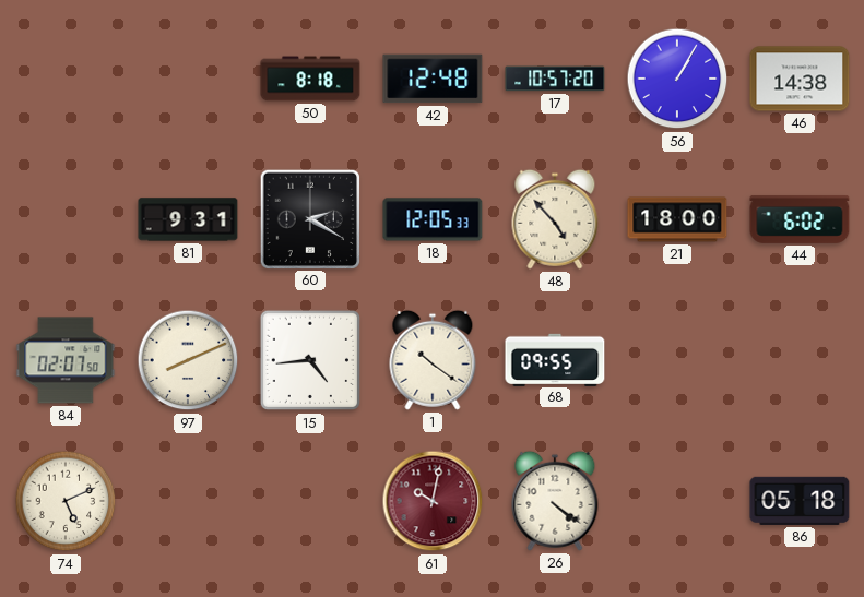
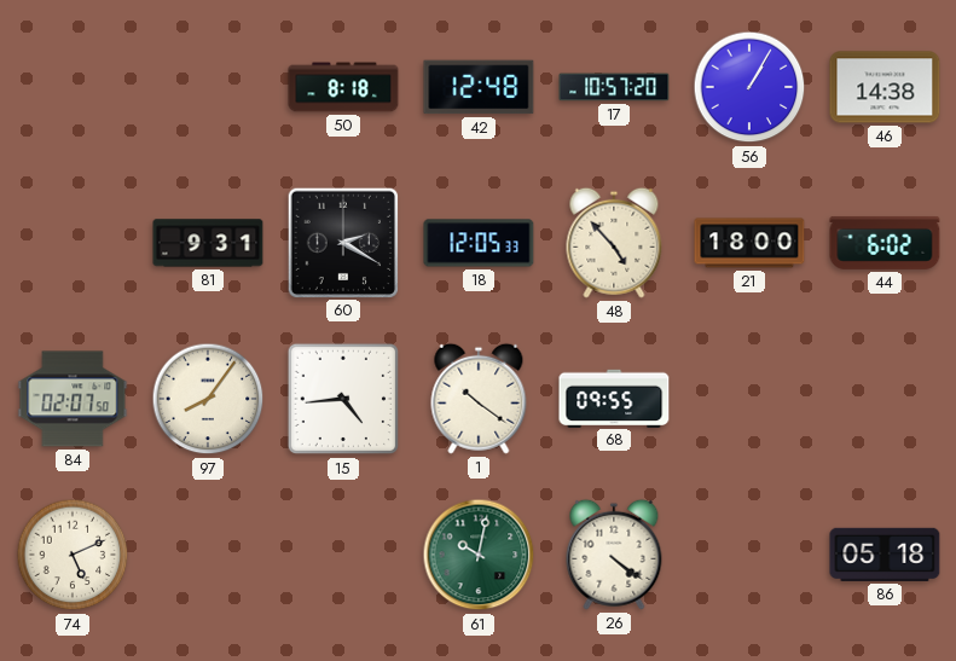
97: 8:11 -> 8:06 (208, 399)
61 dial: burgundy -> green (479, 555)
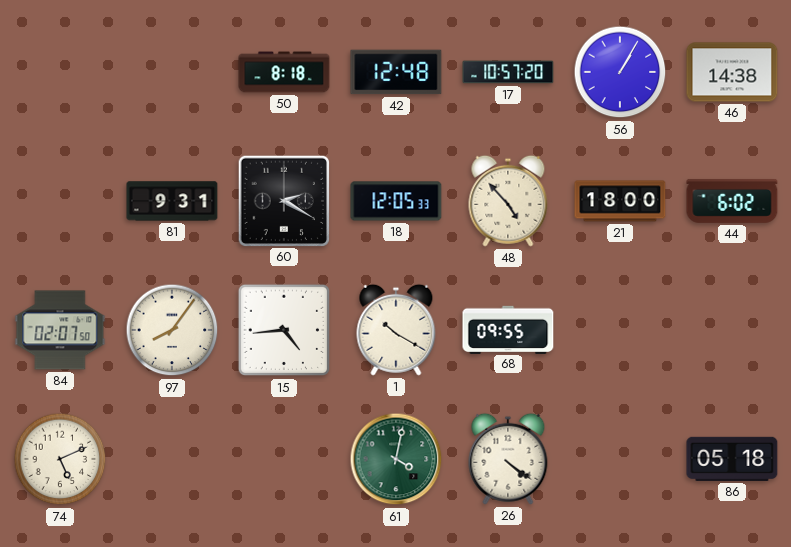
1: 10:21 -> 10:20 (396, 330)
61: 10:02 -> 4:02 (396, 459)
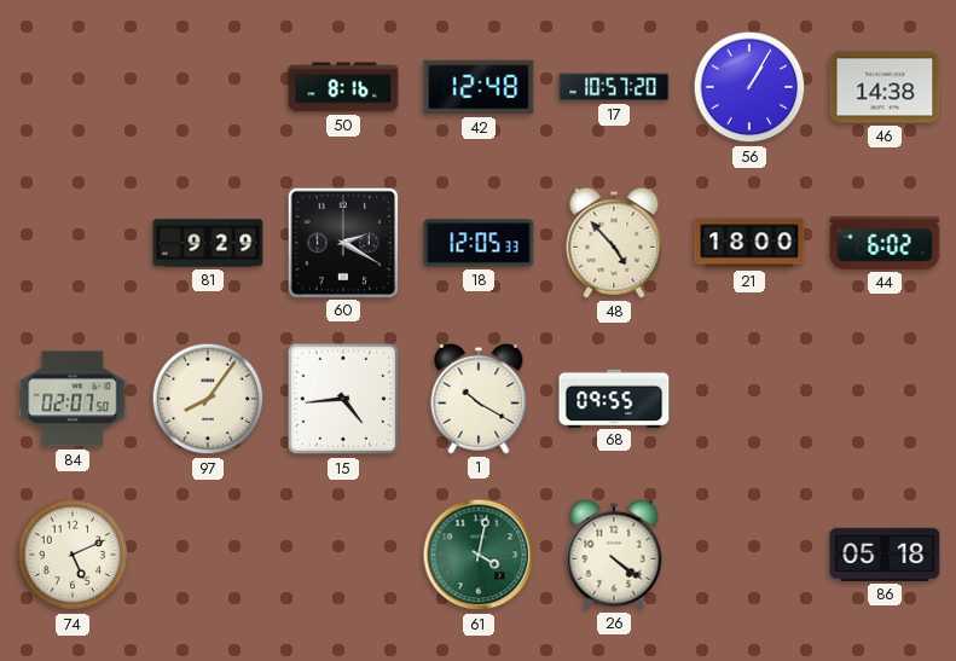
50: 8:18 -> 8:16 (343, 87)
81: 9:31 -> 9:29 (208, 243)
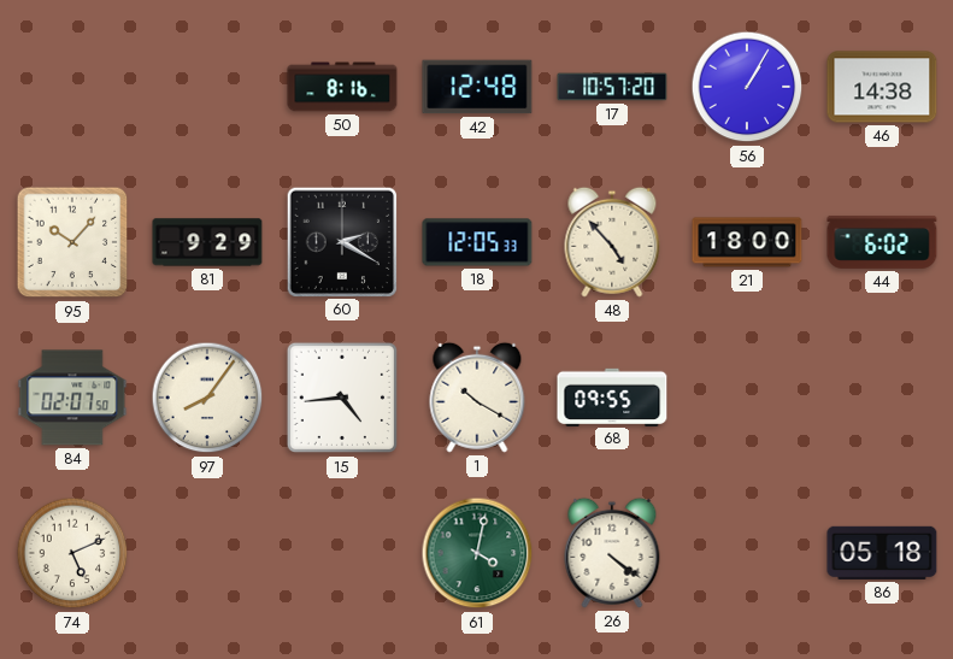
95: none -> 10:07 (72, 242)
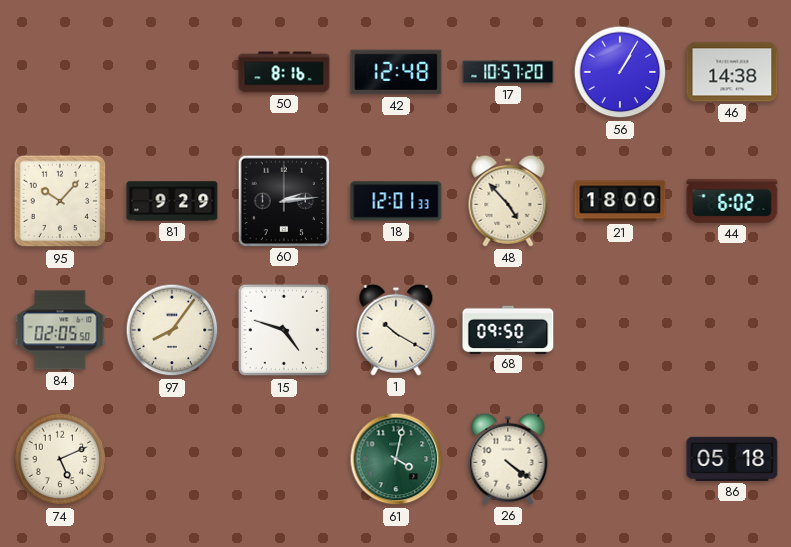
60: 2:20 -> 2:14 (283, 200)
18: 12:05 -> 12:01 (396, 201)
84: 02:07 -> 02:05 (60, 330)
15: 4:44 -> 4:48 (284, 330)
68: 09:55 -> 09:50 (508, 329)
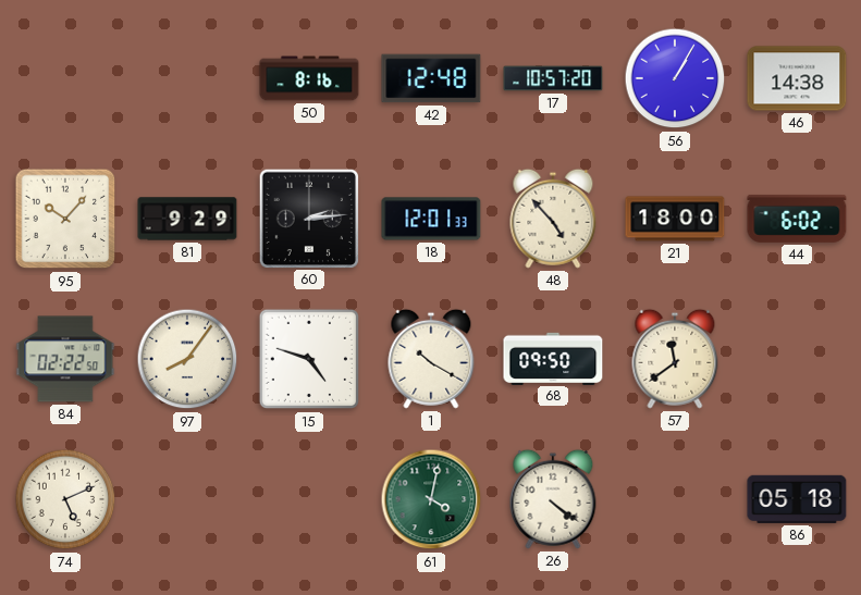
84: 02:05 -> 02:22 (65, 359)
57: none -> 11:39 (675, 359)
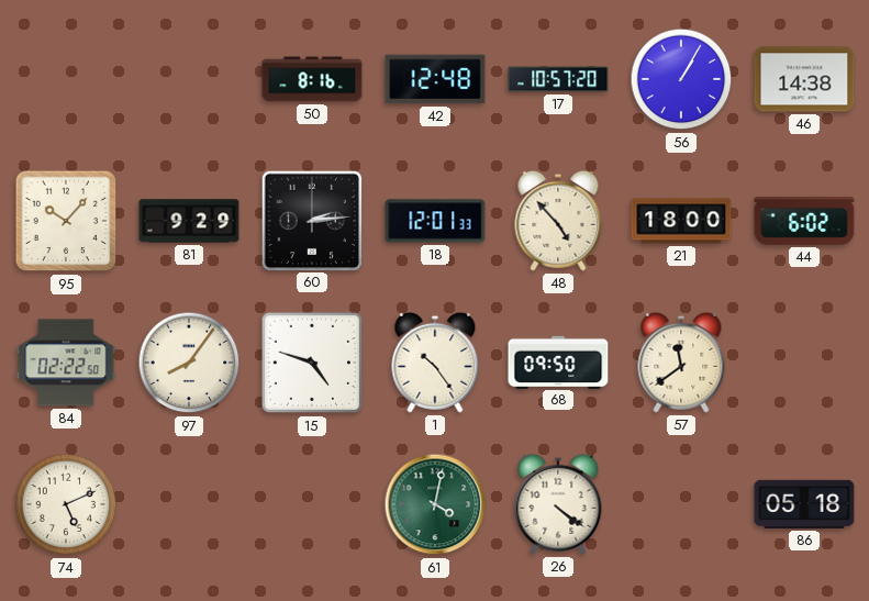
1: 10:20 -> 10:24 (435, 363)
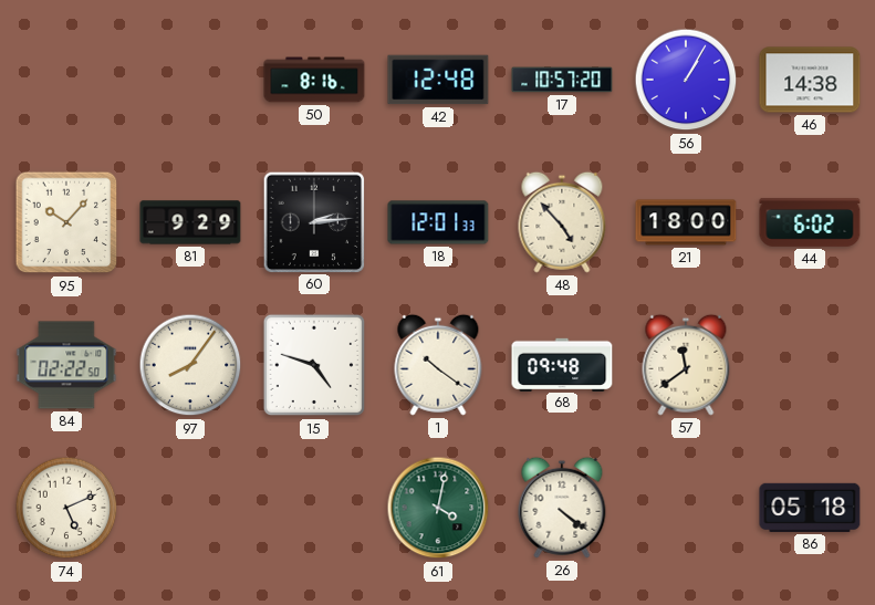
1: 10:24 -> 10:21 (438, 365)
68: 09:50 -> 09:48 (562, 364)
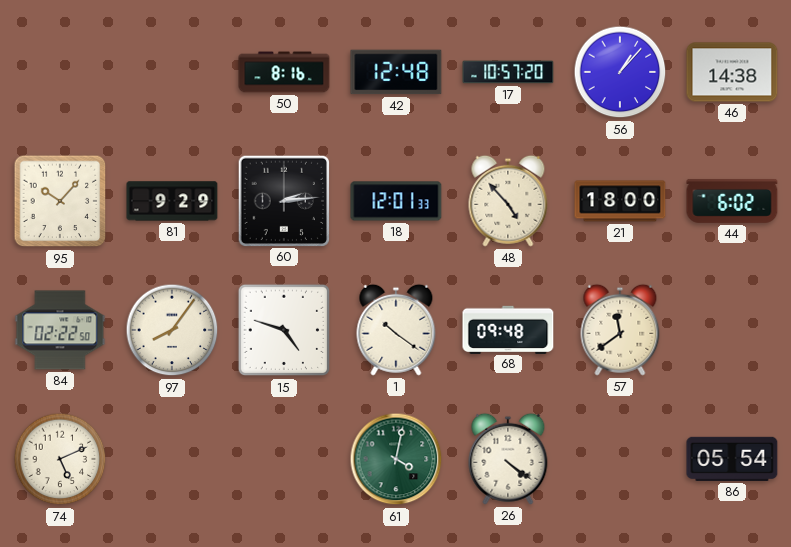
56: 1:05 -> 1:07 (620, 72)
86: 05:18 -> 05:54 (732, 459)
